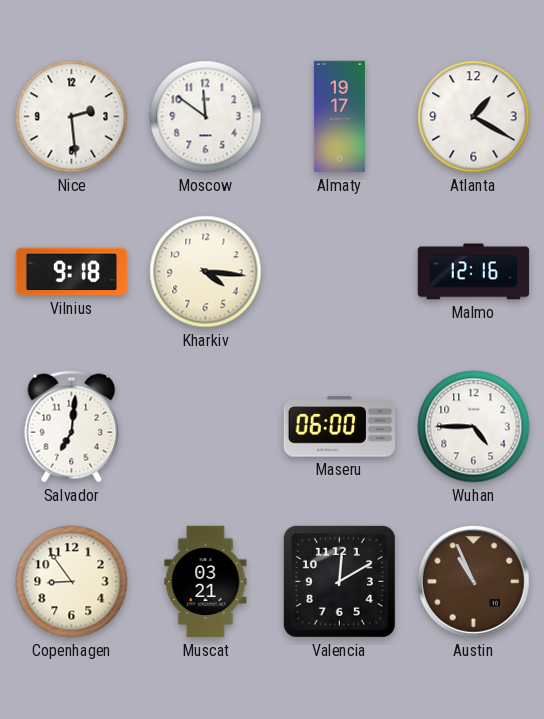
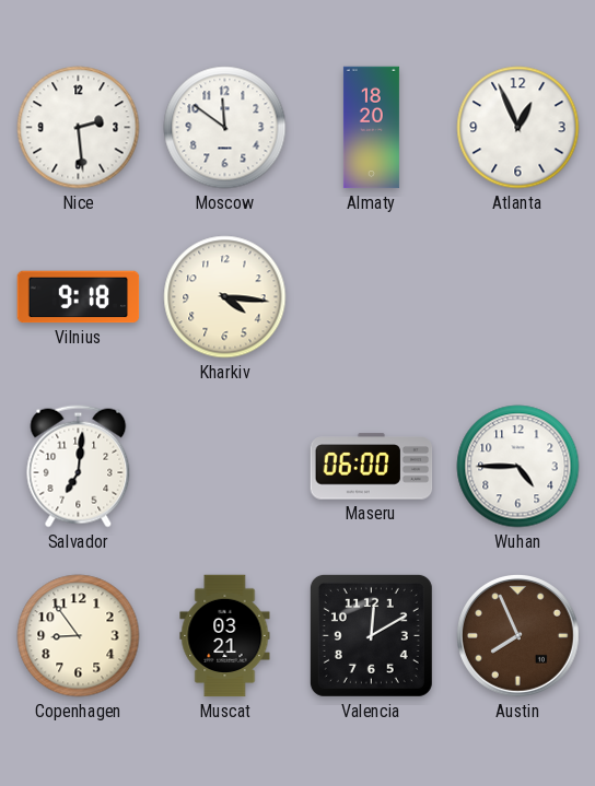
Almaty: 19:17 -> 18:20 (371, 128)
Atlanta: 1:20 -> 12:56 (518, 128)
Malmo: 12:16 -> none (474, 272)
Austin: 10:56 -> 7:56 (518, 636)
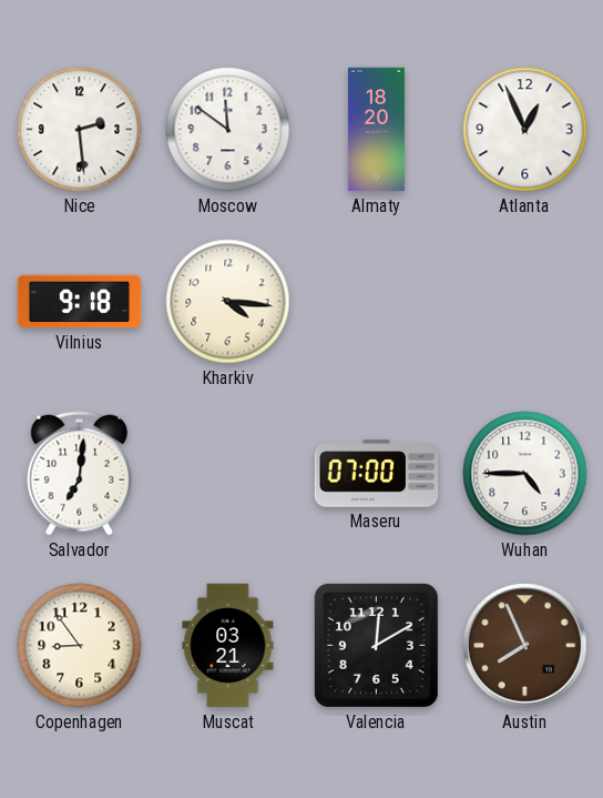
Maseru: 06:00 -> 07:00 (377, 474)
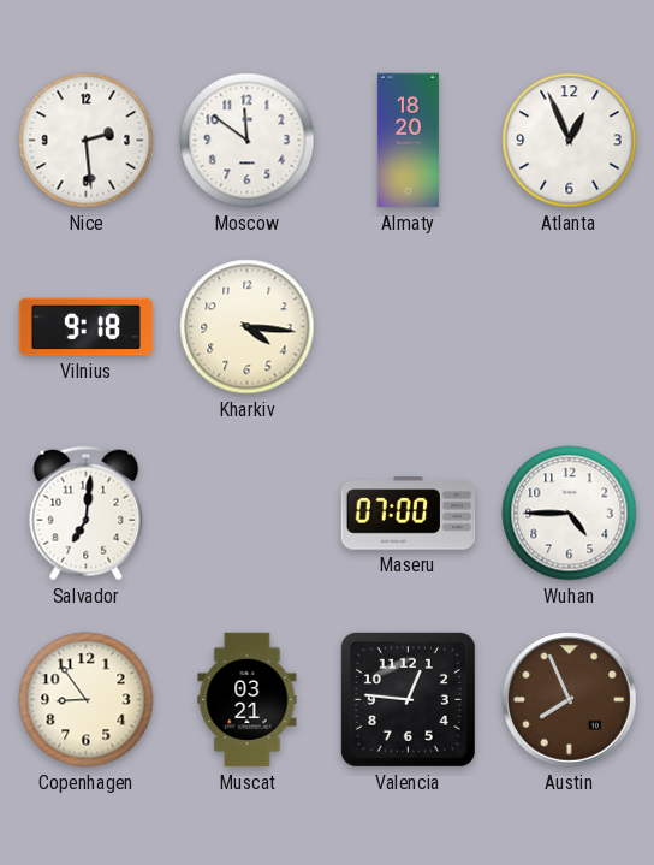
Valencia: 12:10 -> 12:46 (408, 699)
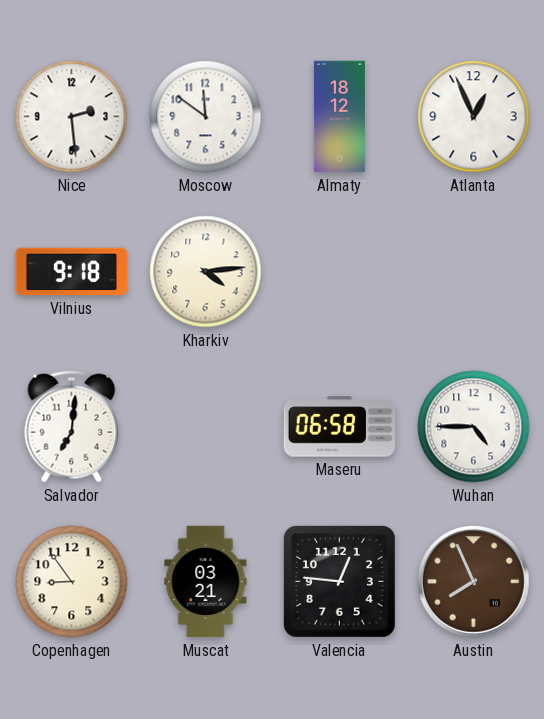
Almaty: 18:20 -> 18:12 (339, 117)
Kharkiv: 4:16 -> 4:14 (206, 272)
Maseru: 07:00 -> 06:58 (340, 427)
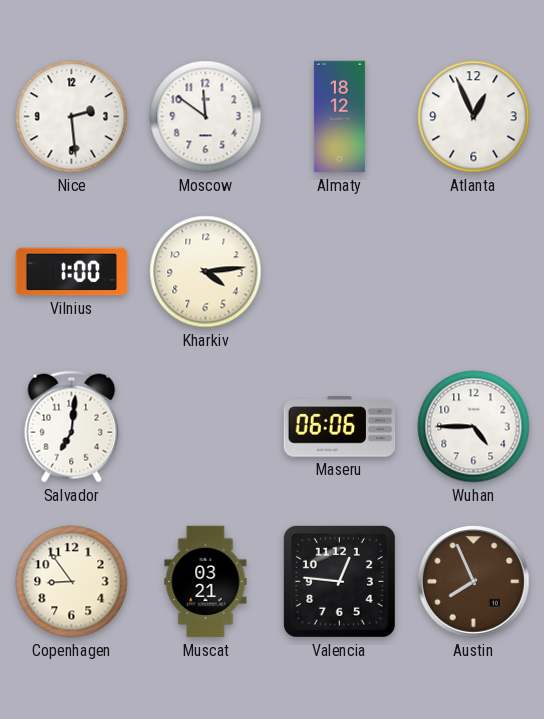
Vilnius: 9:18 -> 1:00 (72, 272)
Maseru: 06:58 -> 06:06 (340, 427)
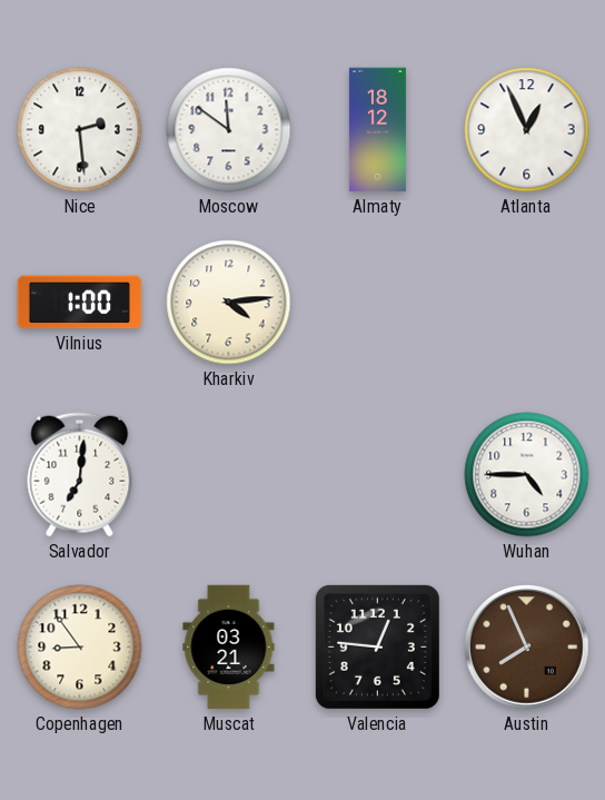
Maseru: 06:06 -> none (340, 427)
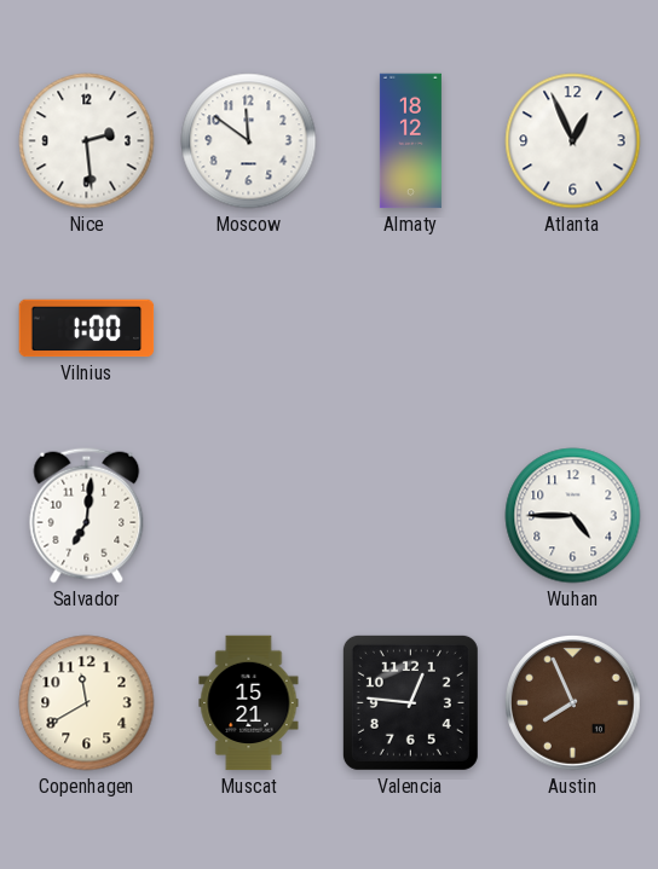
Kharkiv: 4:14 -> none (229, 303)
Copenhagen: 8:54 -> 11:40 (87, 703)
Muscat: 03:21 -> 15:21 (249, 703)
